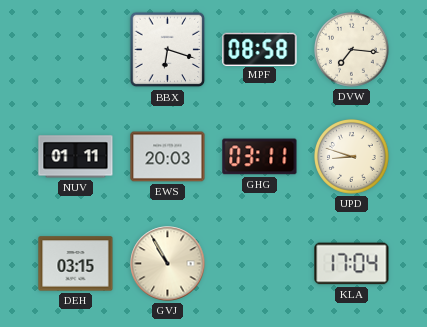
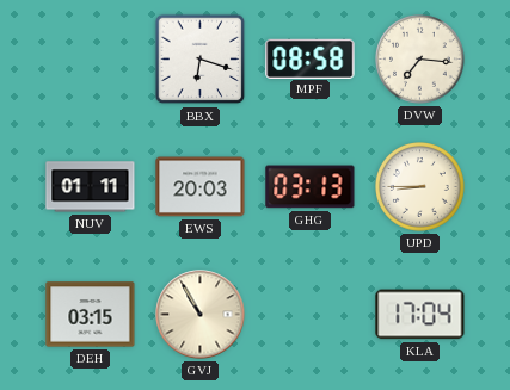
GHG: 03:11 -> 03:13 (311, 187)
UPD: 8:48 -> 8:45 (420, 187)
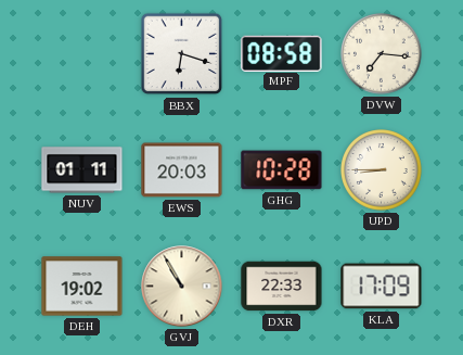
GHG: 03:13 -> 10:28 (282, 170)
DEH: 03:15 -> 19:02 (82, 287)
DXR: none -> 22:33 (282, 287)
KLA: 17:04 -> 17:09 (382, 287)
